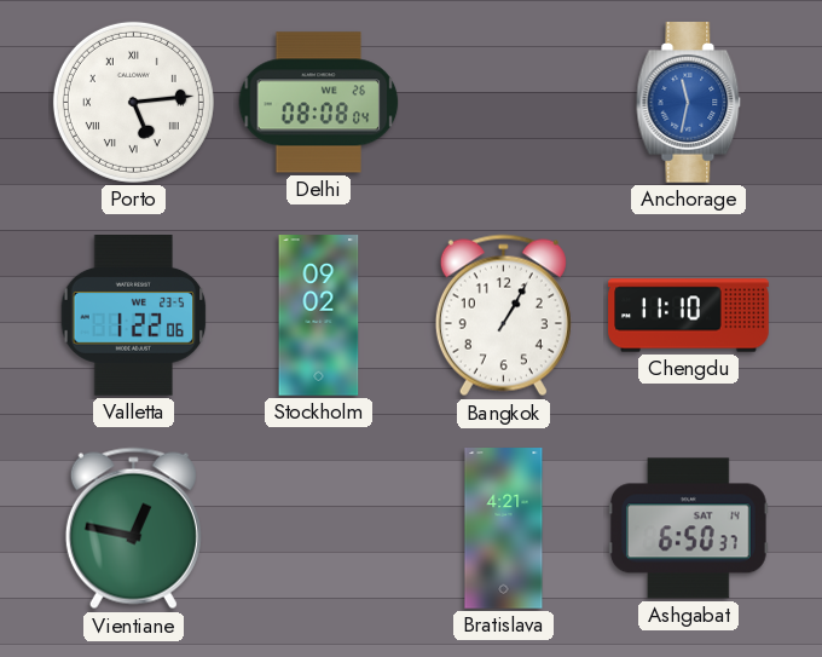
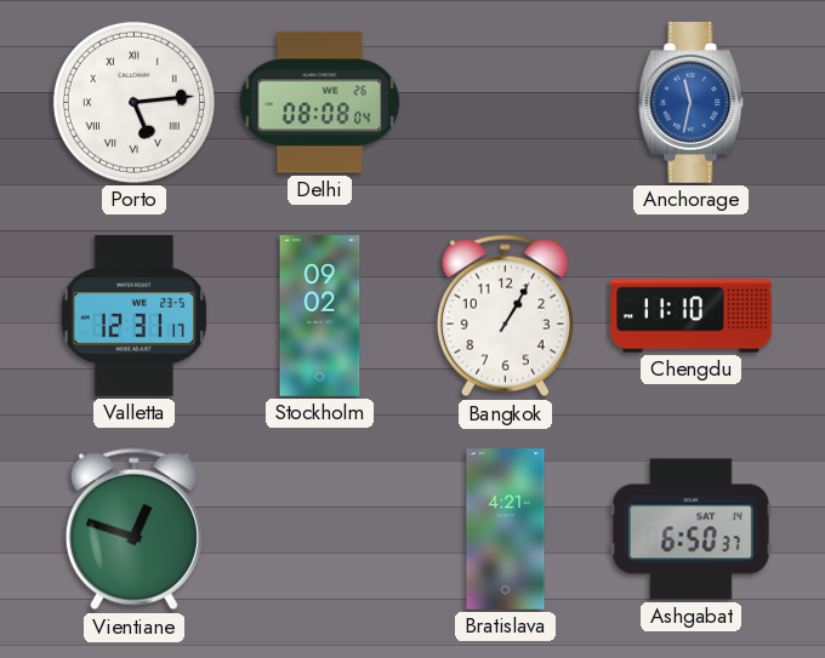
Valletta: 1:22 -> 12:31 (135, 316)
Vientiane: 12:47 -> 12:48 (133, 530)
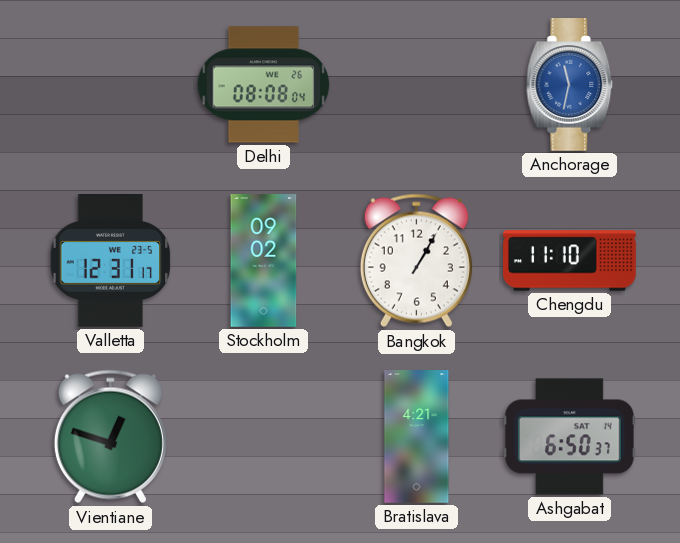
Porto: 5:14 -> none (133, 102)
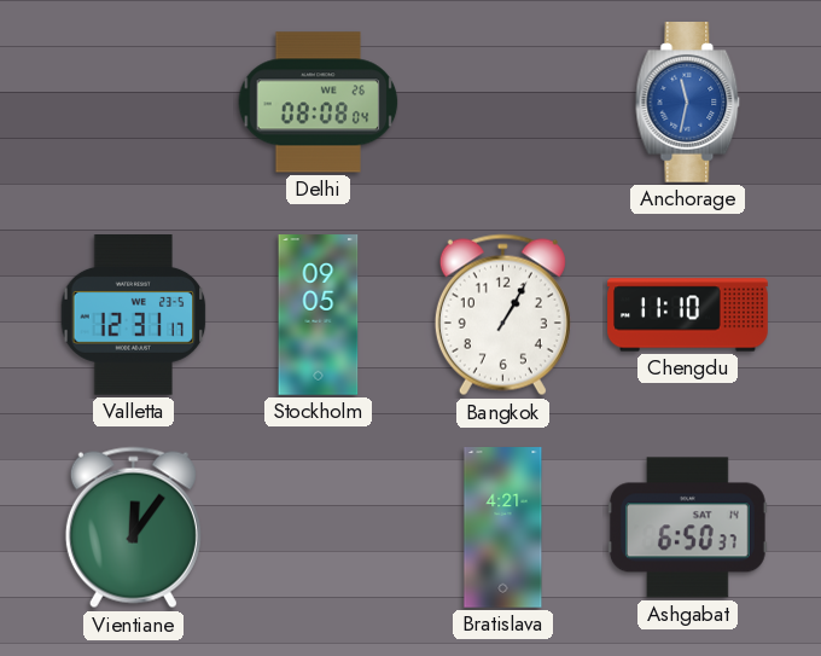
Stockholm: 09:02 -> 09:05 (319, 315)
Vientiane: 12:48 -> 12:06 (133, 528)
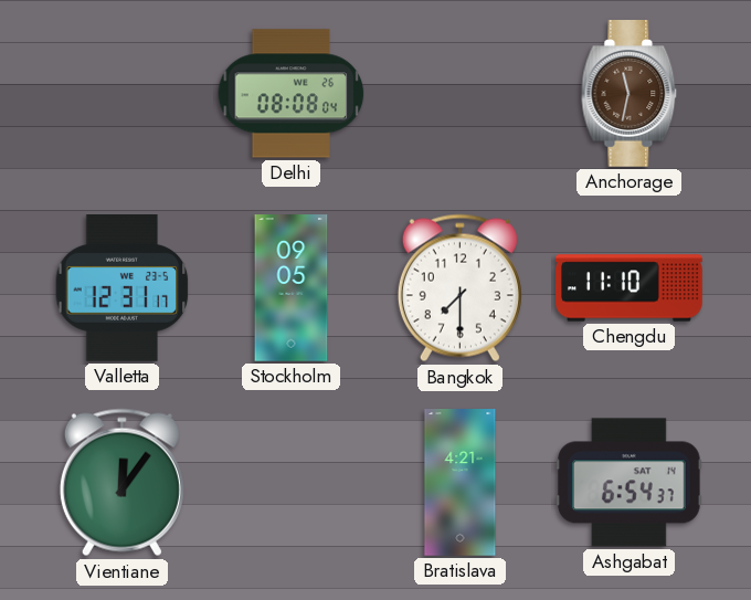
Anchorage dial: blue -> brown (630, 94)
Bangkok: 1:05 -> 7:30 (459, 288)
Ashgabat: 6:50 -> 6:54 (630, 483)
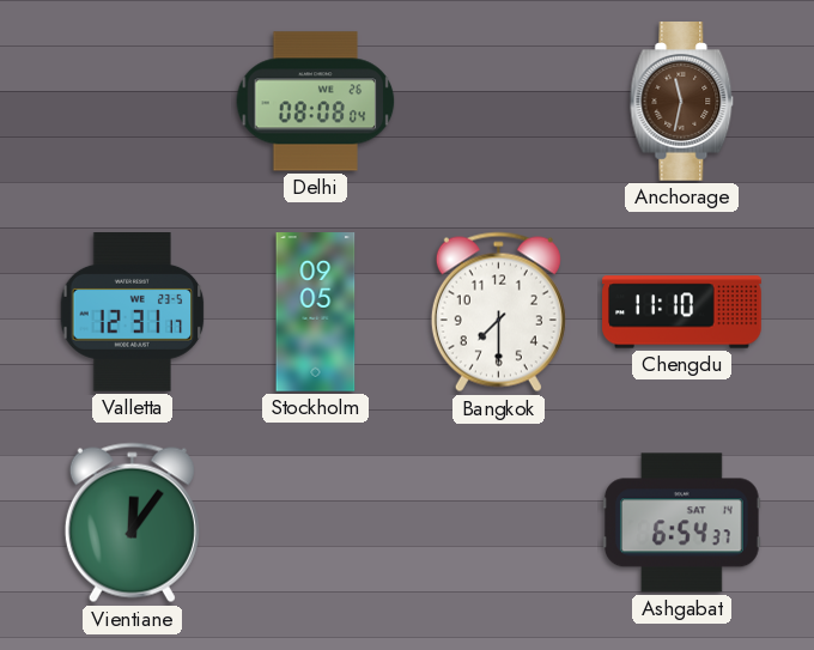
Bratislava: 4:21 -> none (461, 483)
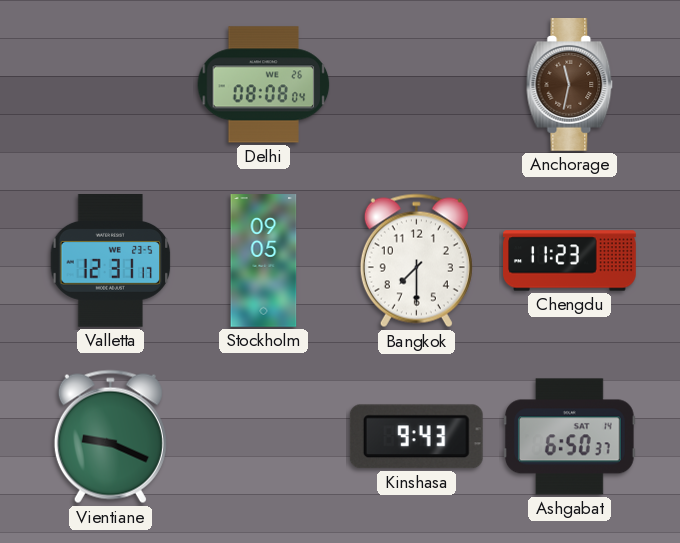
Chengdu: 11:10 -> 11:23 (570, 261)
Vientiane: 12:06 -> 9:19 (110, 437)
Kinshasa: none -> 9:43 (416, 437)
Ashgabat: 6:54 -> 6:50 (570, 437)
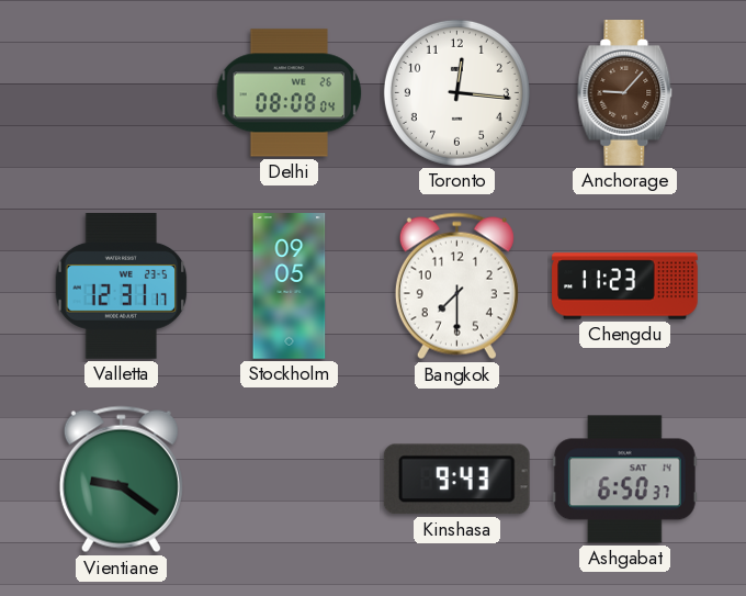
Toronto: none -> 12:16 (456, 92)
Anchorage: 11:32 -> 9:07 (625, 93)
Vientiane: 9:19 -> 9:21 (121, 480)
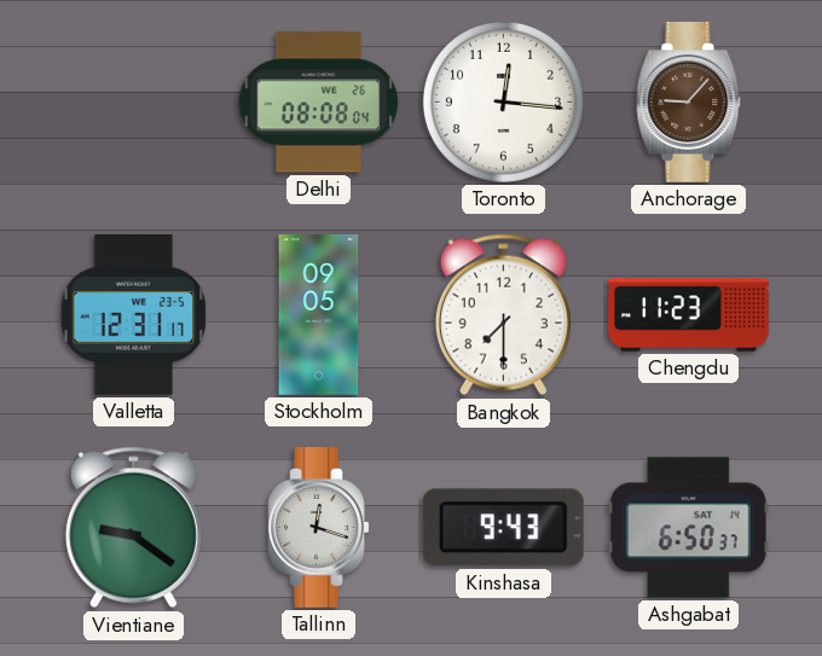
Tallinn: none -> 12:18 (319, 528)
